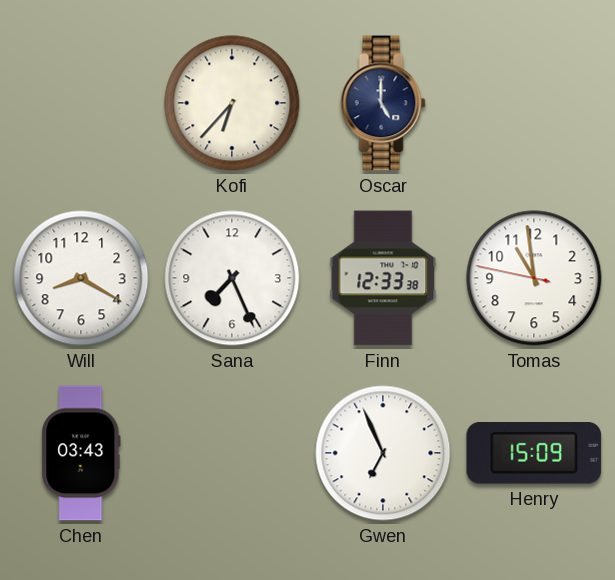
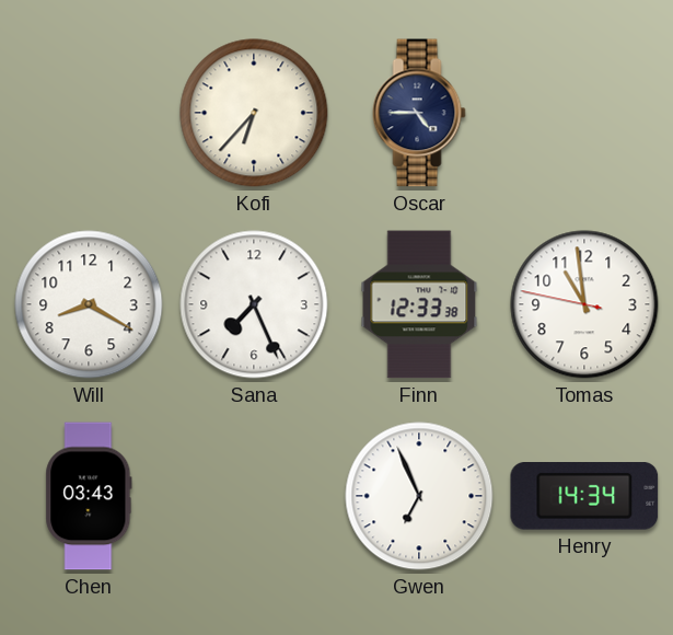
Oscar: 5:00 -> 4:45 (419, 113)
Henry: 15:09 -> 14:34 (584, 496)
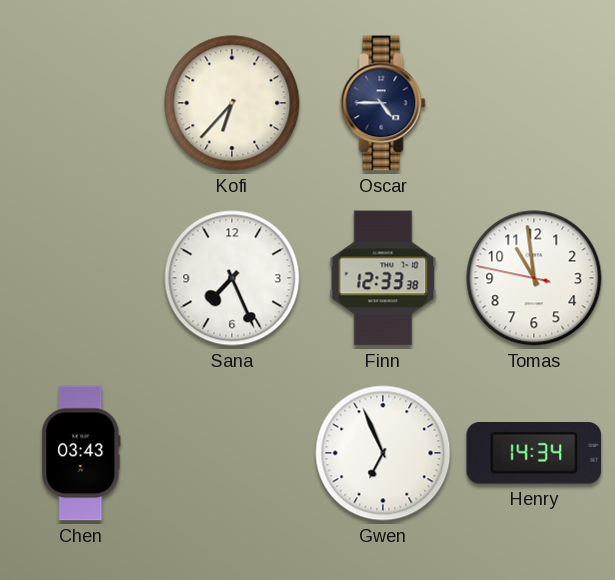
Will: 8:20 -> none (89, 304)
